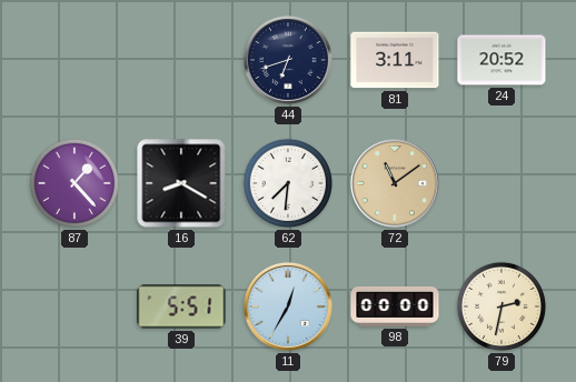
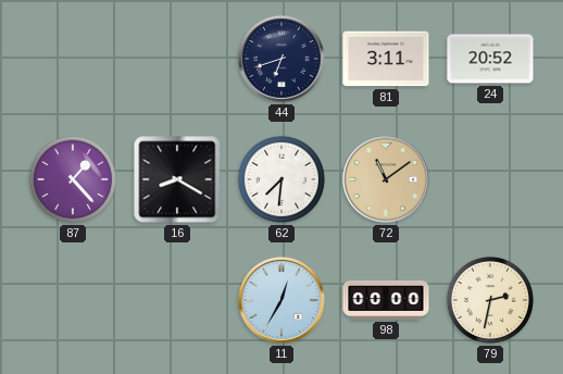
39: 5:51 -> none (181, 306)
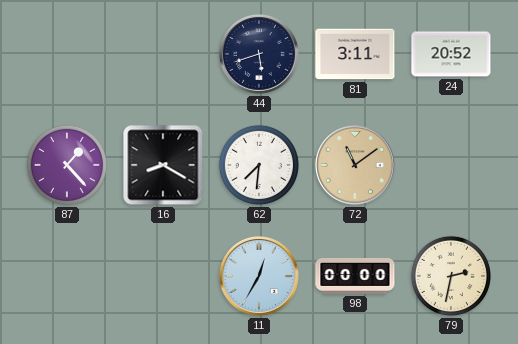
44: 6:42 -> 5:42 (259, 54)
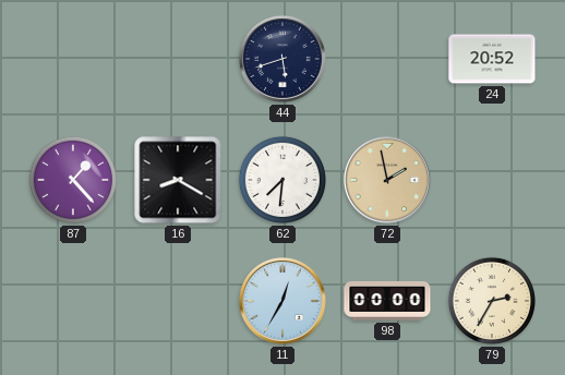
81: 3:11 -> none (355, 54)
72: 11:09 -> 1:58 (387, 180)
79: 2:32 -> 2:35 (492, 301)
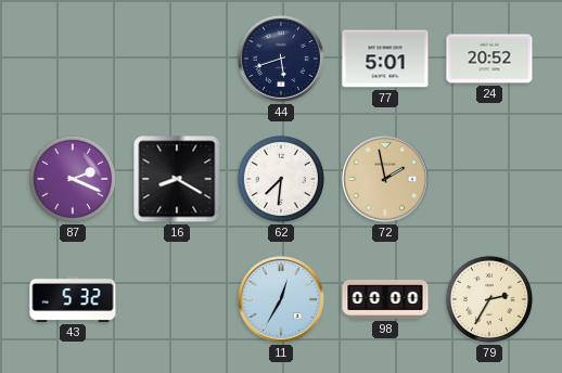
77: none -> 5:01 (385, 59)
87: 1:23 -> 2:19 (73, 179)
43: none -> 5:32 (73, 299)
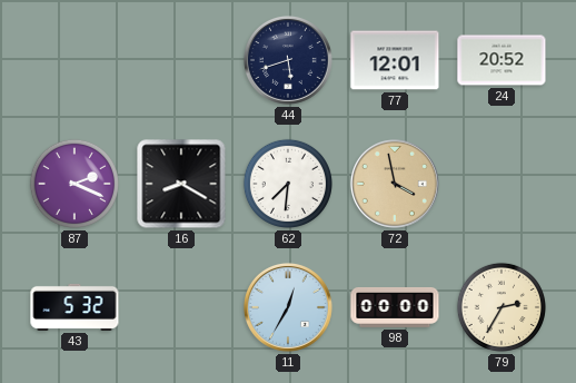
77: 5:01 -> 12:01 (395, 60)
72: 1:58 -> 3:58 (395, 184)
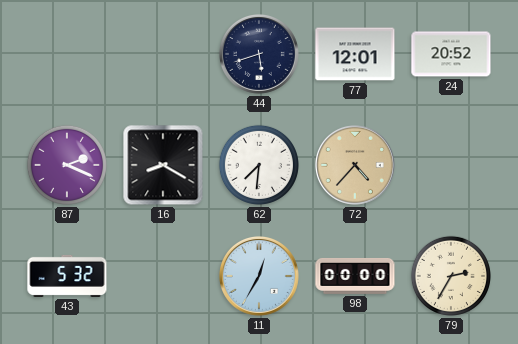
72: 3:58 -> 4:37 (355, 165)
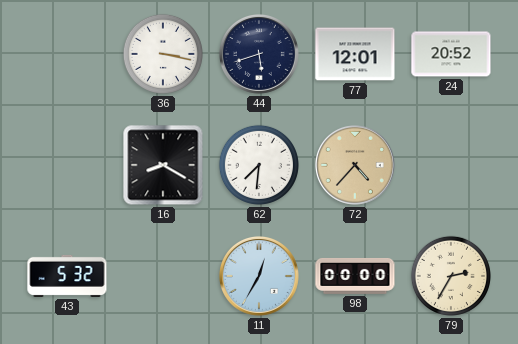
36: none -> 3:17 (163, 54)
87: 2:19 -> none (67, 165)
